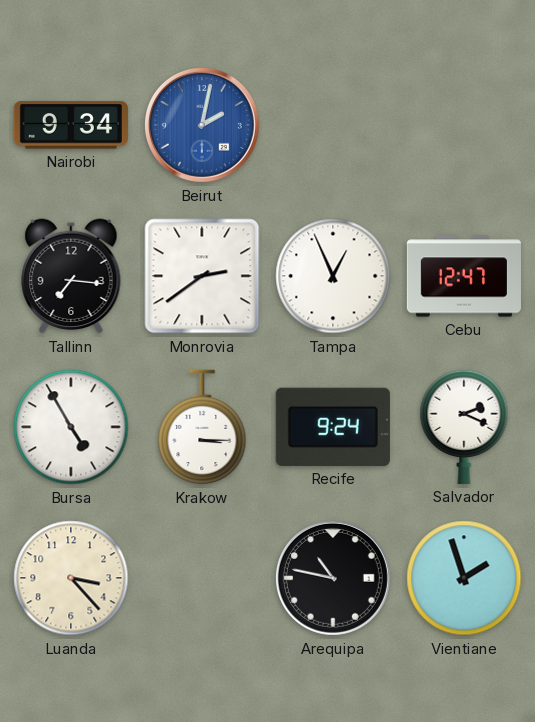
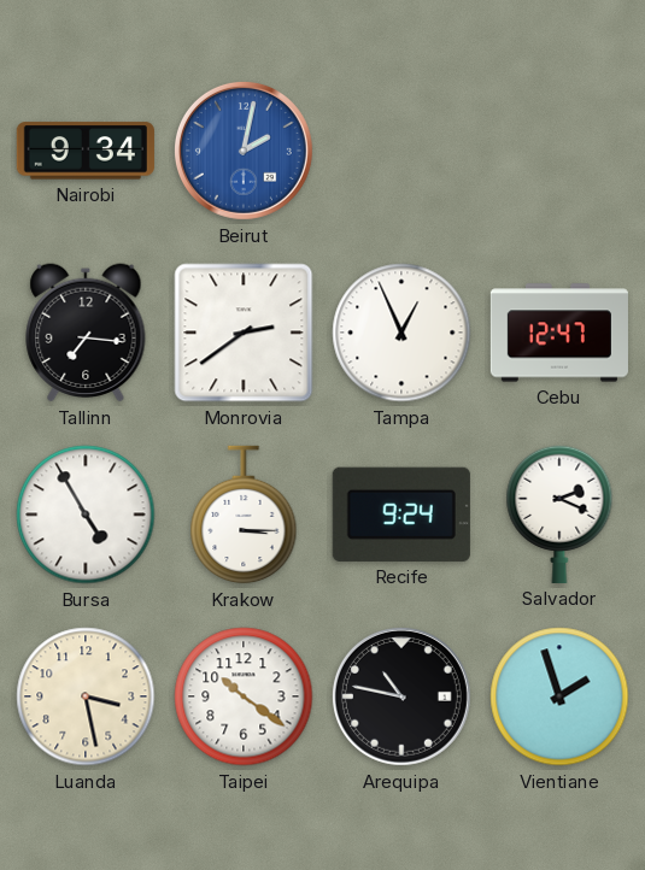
Luanda: 3:23 -> 3:28 (86, 696)
Taipei: none -> 10:21 (244, 696)
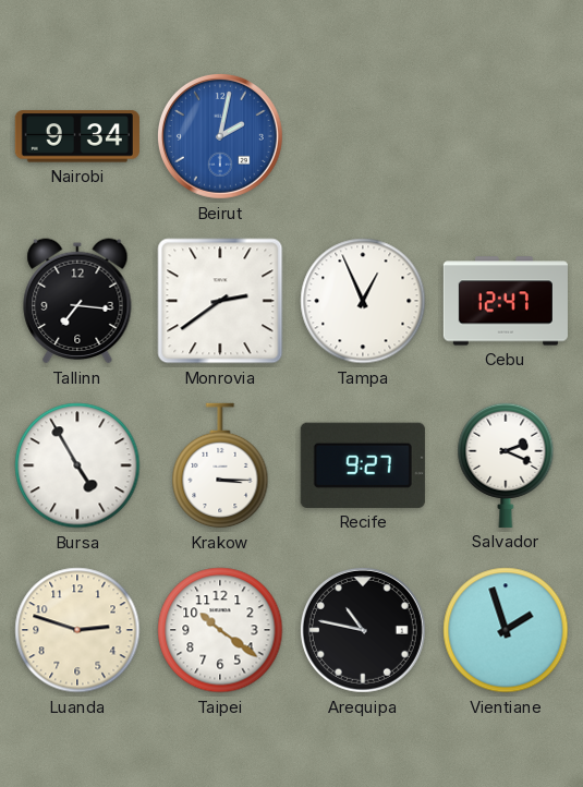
Recife: 9:24 -> 9:27 (363, 465)
Luanda: 3:28 -> 2:48 (77, 630)
